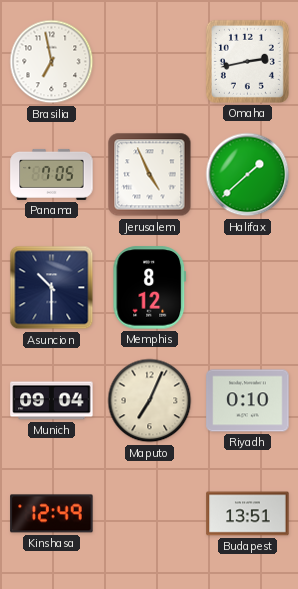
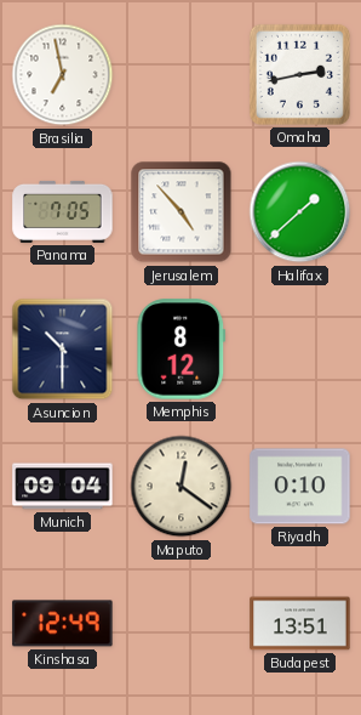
Jerusalem: 4:56 -> 4:53 (182, 212)
Maputo: 7:04 -> 12:21 (182, 487)
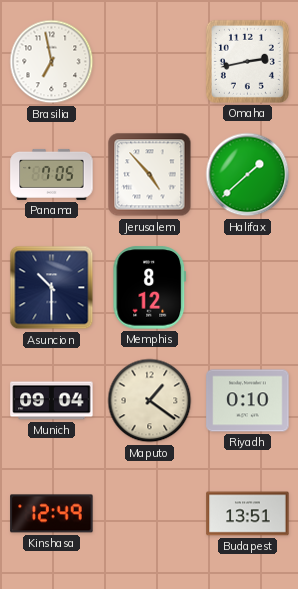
Maputo: 12:21 -> 1:21 (150, 401)
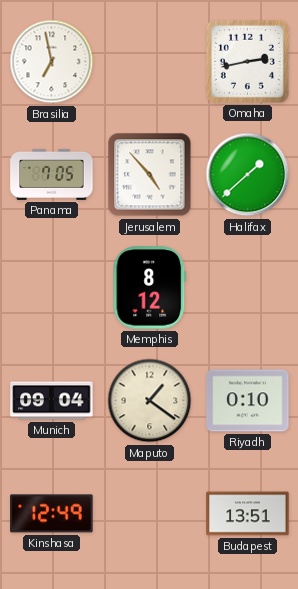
Asuncion: 10:30 -> none (52, 288)
